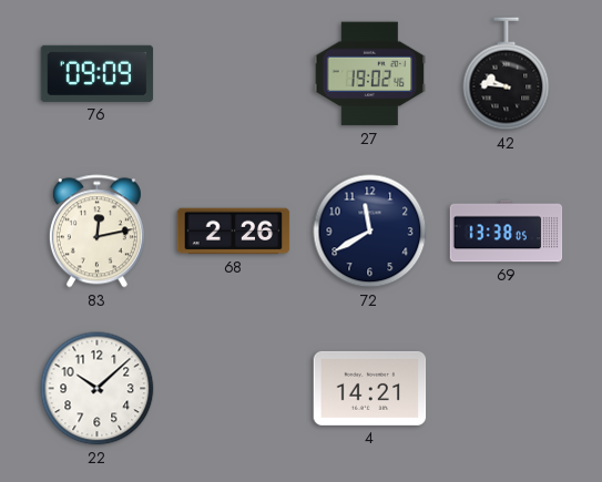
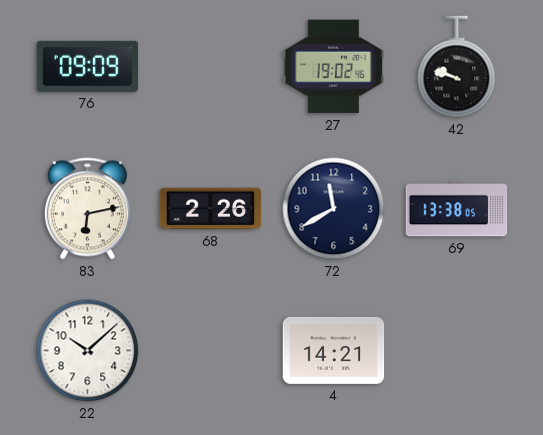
42: 9:46 -> 9:48 (457, 67)
83: 12:13 -> 6:13 (87, 209)
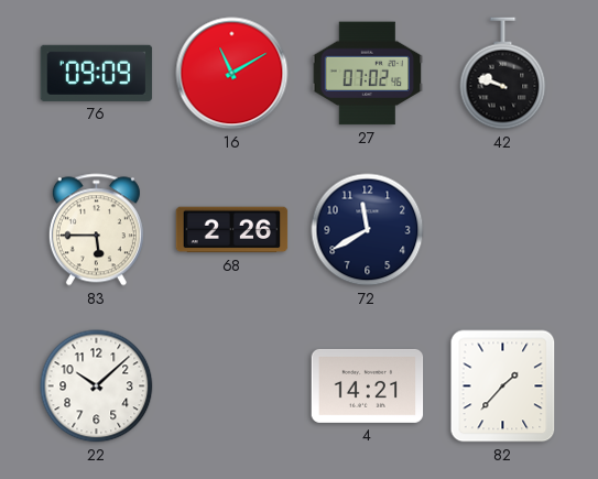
16: none -> 11:10 (232, 74)
27: 19:02 -> 07:02 (368, 74)
83: 6:13 -> 5:45 (96, 230)
69: 13:38 -> none (457, 209)
82: none -> 1:37 (503, 387)
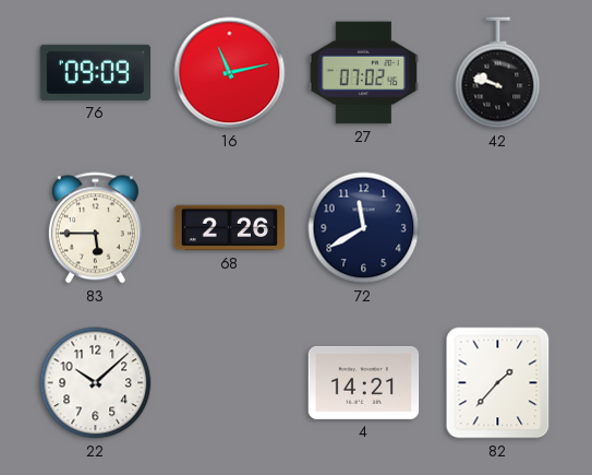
16: 11:10 -> 11:13 (230, 73)
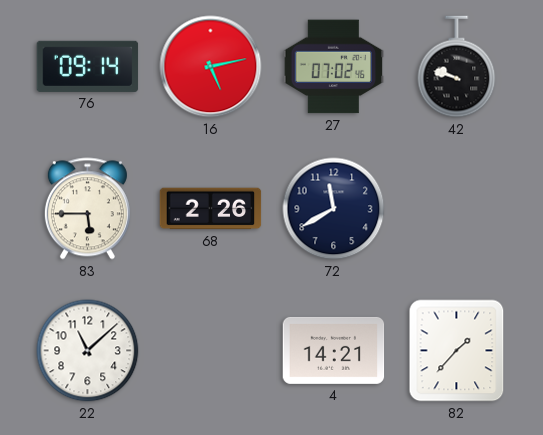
76: 09:09 -> 09:14 (88, 66)
16: 11:13 -> 5:13 (211, 67)
22: 10:08 -> 11:08 (88, 351)
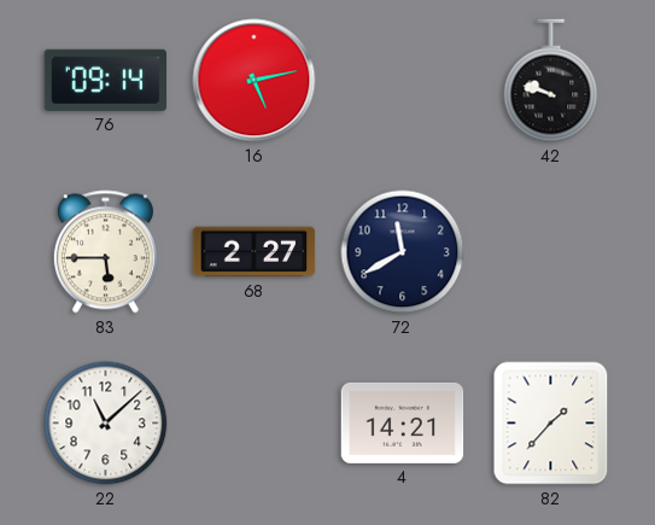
27: 07:02 -> none (334, 67)
68: 2:26 -> 2:27 (255, 252)
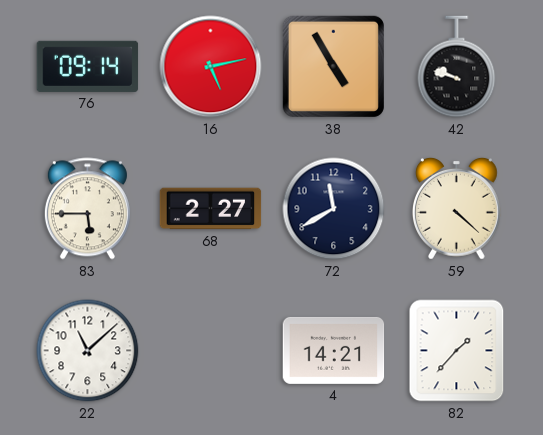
38: none -> 4:55 (333, 66)
59: none -> 4:22 (456, 208)
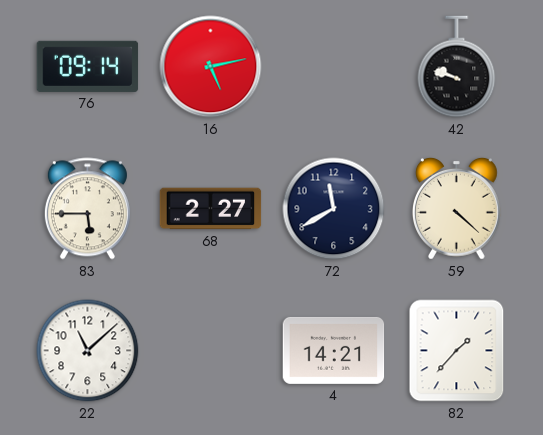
38: 4:55 -> none (333, 66)
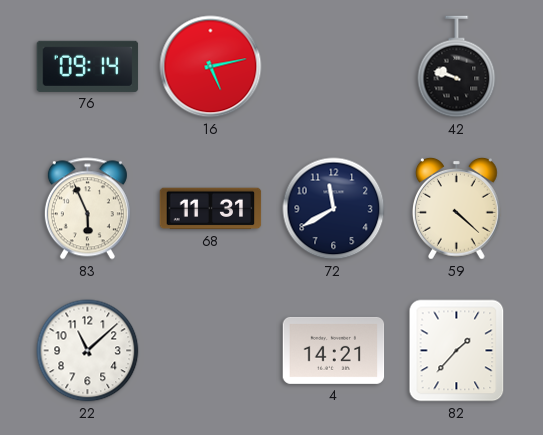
83: 5:45 -> 5:56 (87, 209)
68: 2:27 -> 11:31 (211, 209)
